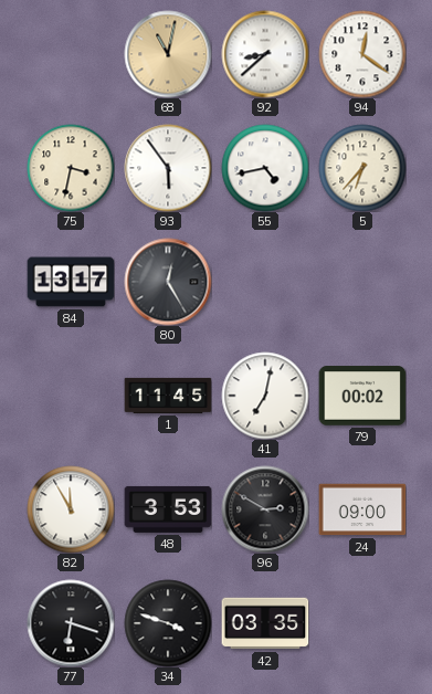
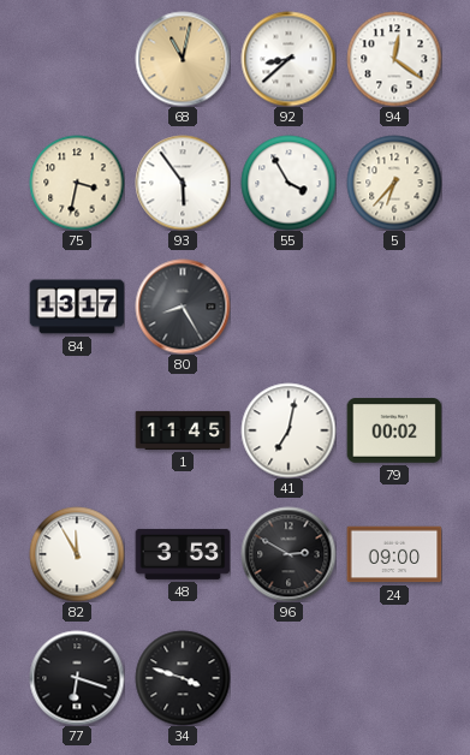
55: 4:43 -> 3:55 (288, 183)
80: 12:25 -> 8:25 (183, 307)
42: 03:35 -> none (265, 623)
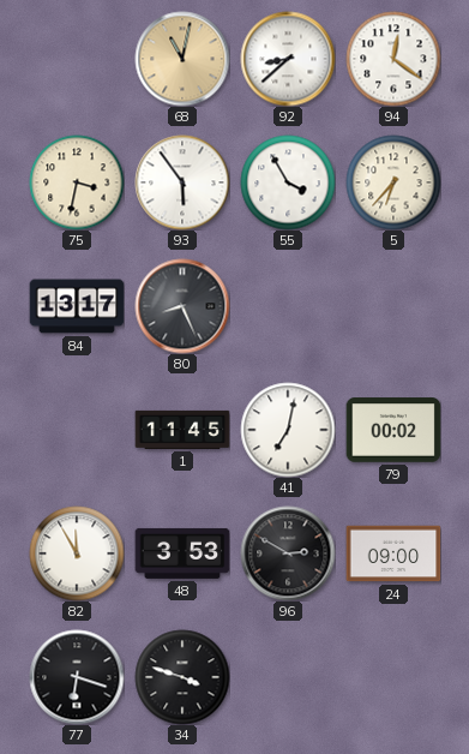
80: 8:25 -> 8:26 (182, 306)
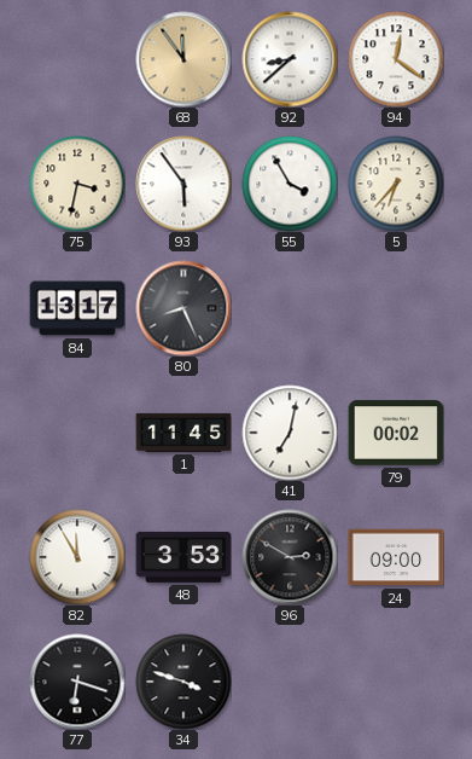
68: 11:02 -> 11:54 (183, 59)
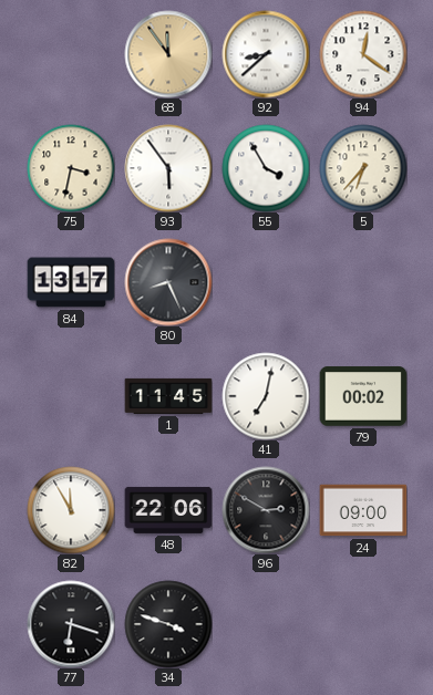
48: 3:53 -> 22:06 (168, 510)
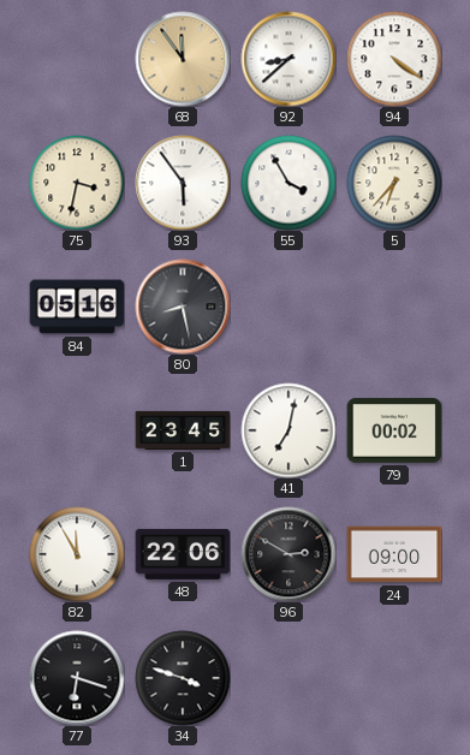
94: 12:21 -> 4:21 (394, 59)
84: 13:17 -> 05:16 (77, 307)
80: 8:26 -> 8:28 (183, 307)
1: 11:45 -> 23:45 (183, 430)
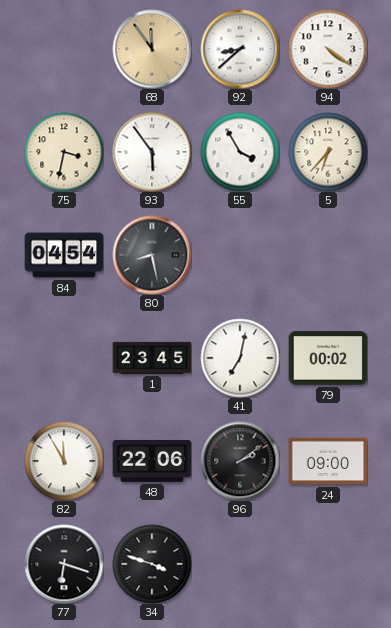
84: 05:16 -> 04:54 (64, 255)
96: 2:50 -> 2:09 (240, 461)
